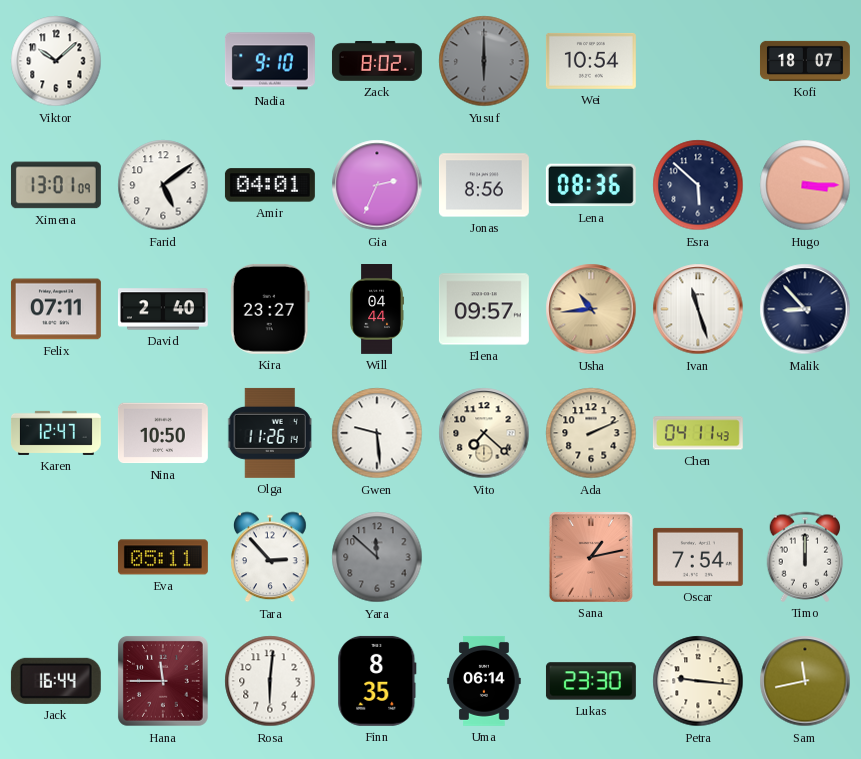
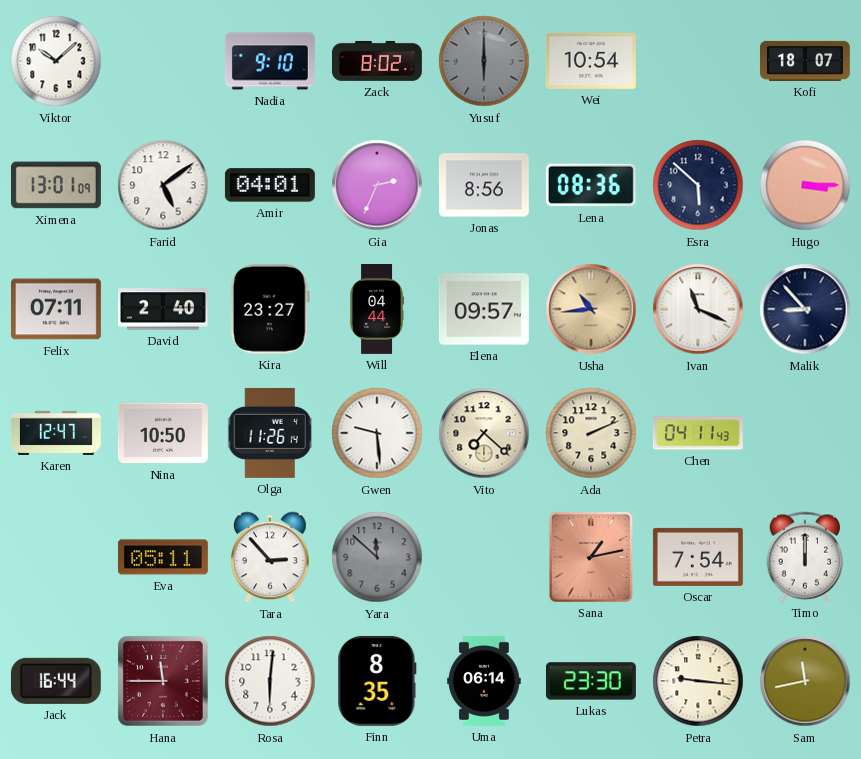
Ivan: 11:27 -> 11:19 (698, 309)
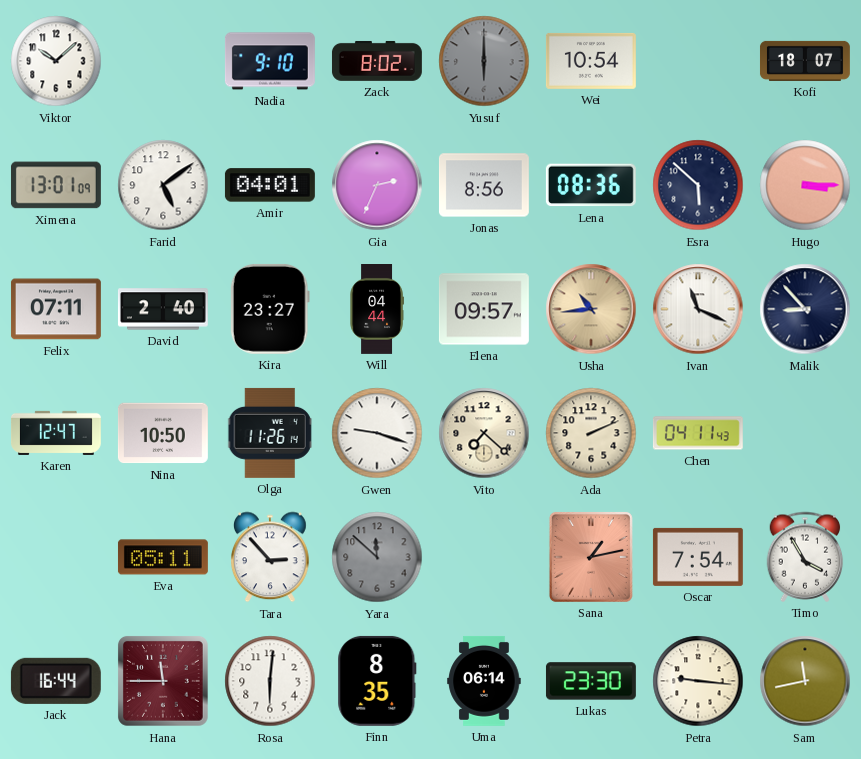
Gwen: 9:29 -> 9:18 (377, 433)
Timo: 12:00 -> 3:55 (805, 557)
